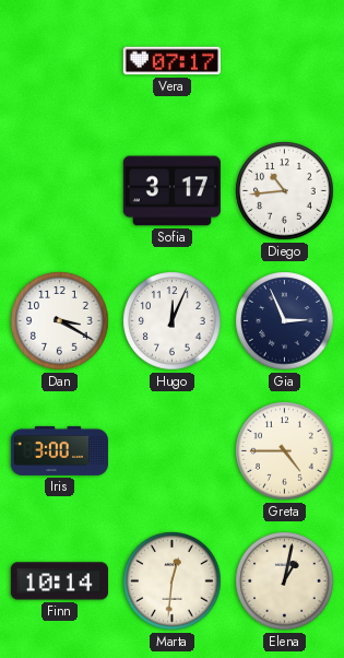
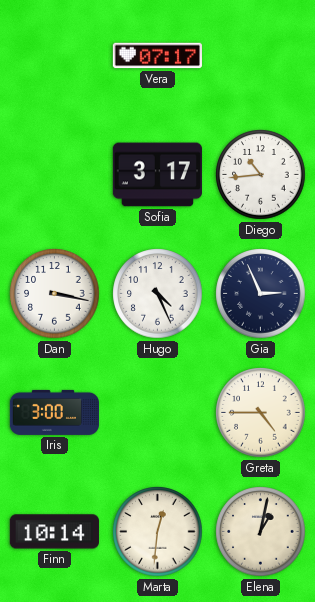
Dan: 3:20 -> 3:17 (55, 294)
Hugo: 12:04 -> 4:26 (158, 294)
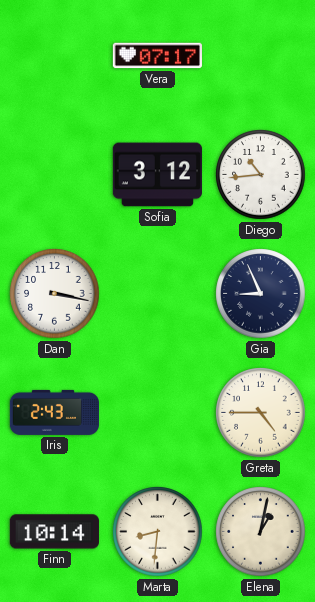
Sofia: 3:17 -> 3:12 (157, 175)
Hugo: 4:26 -> none (158, 294)
Gia: 2:56 -> 8:56 (261, 294)
Iris: 3:00 -> 2:43 (54, 412)
Marta: 12:31 -> 8:31 (158, 532)
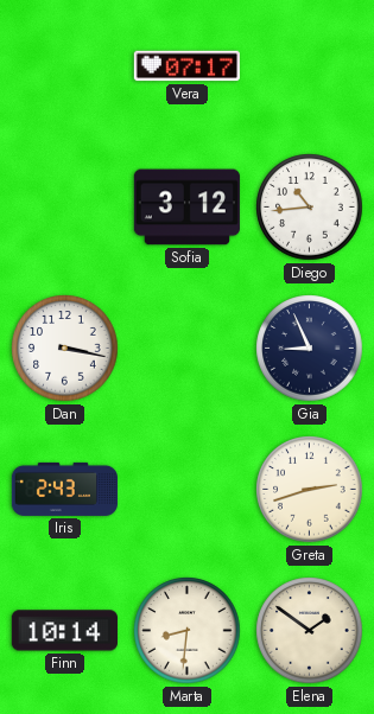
Greta: 4:45 -> 2:42 (310, 490)
Elena: 1:02 -> 1:51 (310, 631)
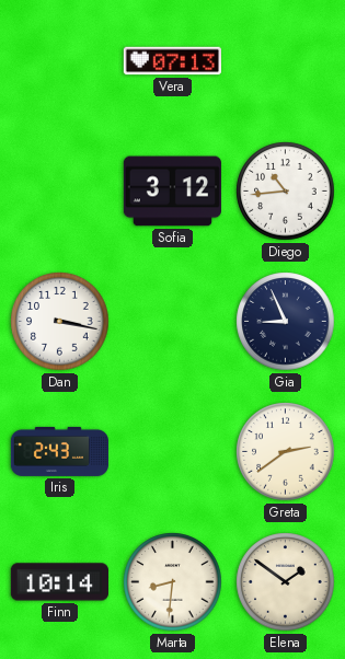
Vera: 07:17 -> 07:13 (172, 61)
Greta: 2:42 -> 2:39 (286, 452)
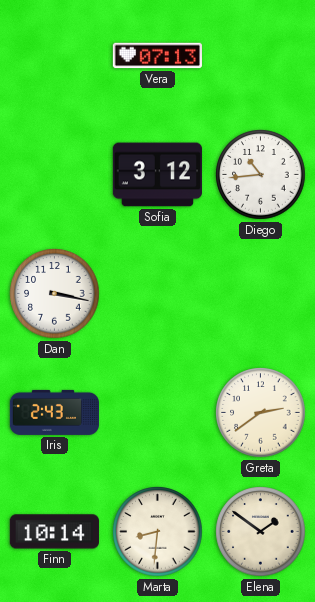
Gia: 8:56 -> none (286, 322)
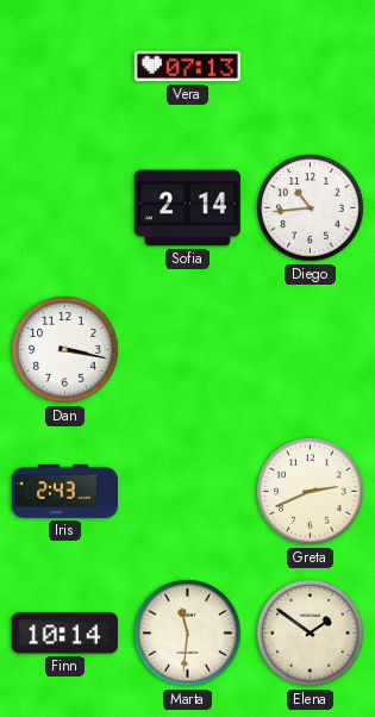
Sofia: 3:12 -> 2:14 (187, 208)
Greta: 2:39 -> 2:41 (311, 492)
Marta: 8:31 -> 11:31 (188, 634)
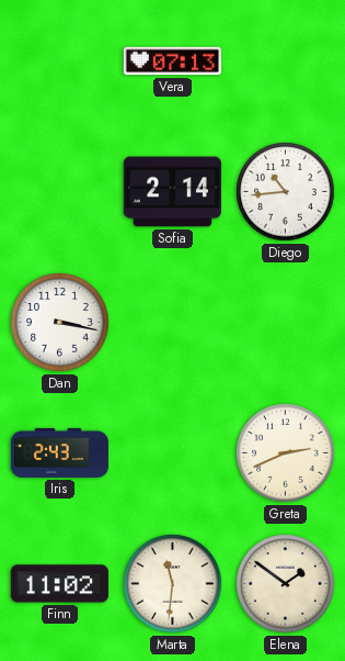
Finn: 10:14 -> 11:02 (59, 584)
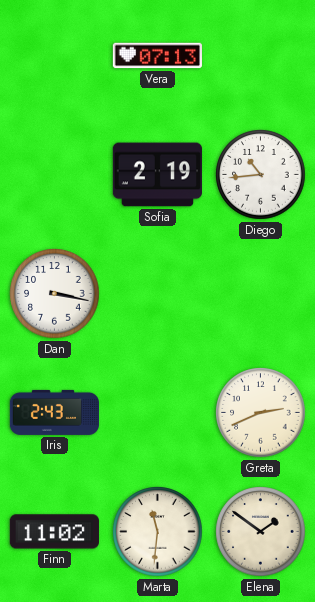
Sofia: 2:14 -> 2:19 (157, 175)
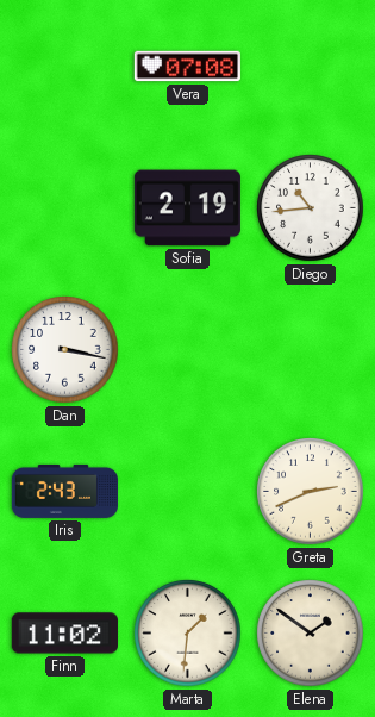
Vera: 07:13 -> 07:08 (187, 67)
Marta: 11:31 -> 1:31 (188, 634)
